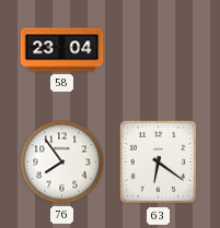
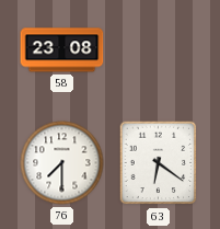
58: 23:04 -> 23:08 (62, 50)
76: 7:54 -> 7:30 (62, 163)
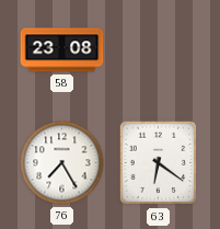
76: 7:30 -> 7:25 (62, 163)
